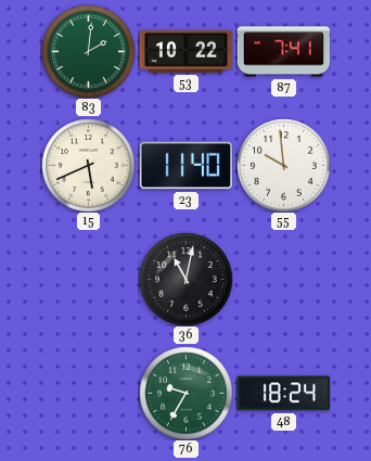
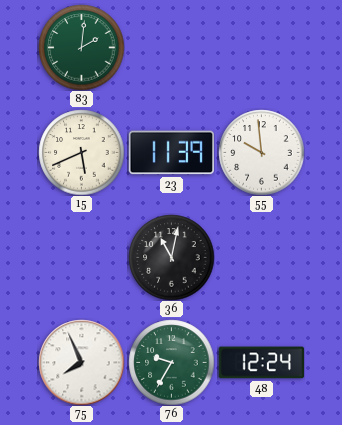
53: 10:22 -> none (185, 51)
87: 7:41 -> none (283, 52)
23: 11:40 -> 11:39 (171, 153)
75: none -> 7:56 (81, 362)
48: 18:24 -> 12:24 (261, 363)
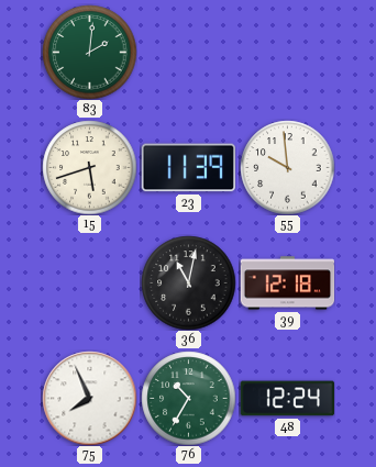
15: 5:41 -> 5:42 (89, 167)
39: none -> 12:18 (287, 283)
76: 9:35 -> 10:35 (188, 398)
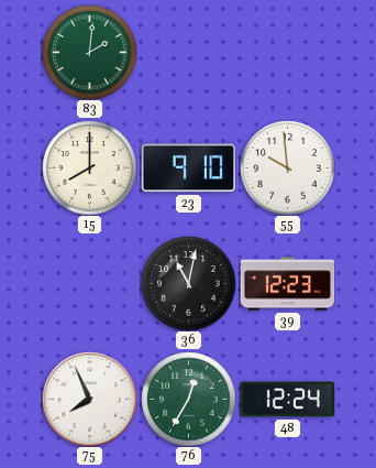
15: 5:42 -> 8:00 (89, 167)
23: 11:39 -> 9:10 (188, 168)
39: 12:18 -> 12:23 (287, 284)
76: 10:35 -> 12:35 (188, 399)
